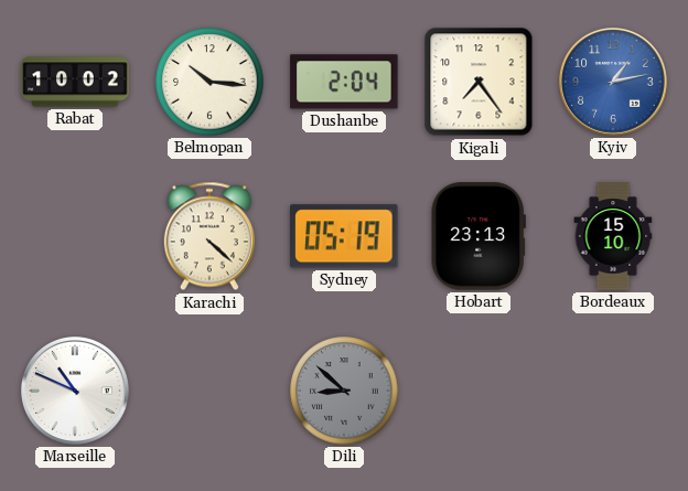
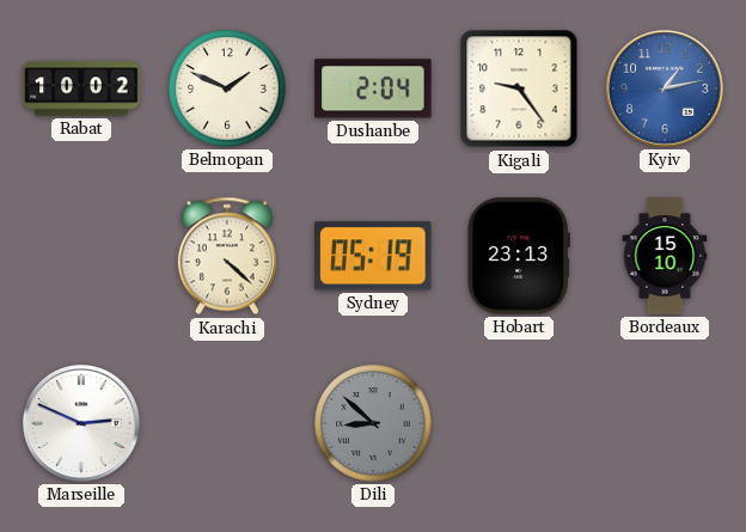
Belmopan: 10:16 -> 1:49 (227, 88)
Kigali: 7:24 -> 9:24 (519, 88)
Marseille: 10:49 -> 2:49 (82, 424)
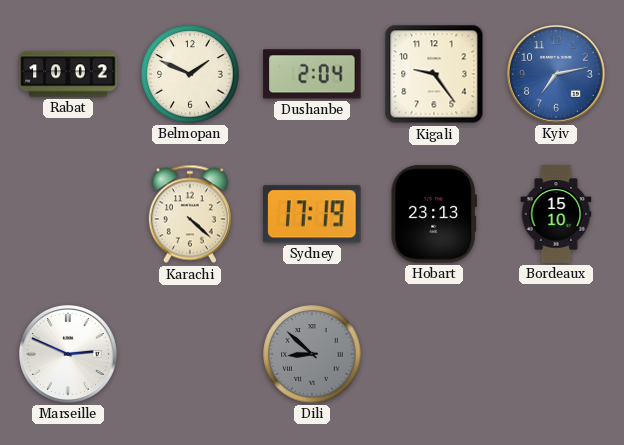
Kyiv: 1:13 -> 7:13 (557, 75)
Sydney: 05:19 -> 17:19 (312, 214)
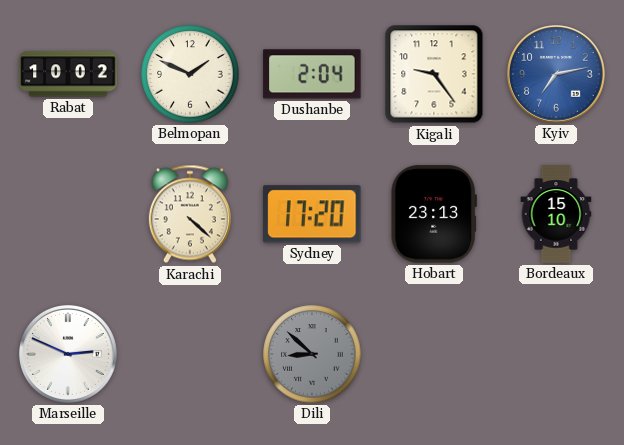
Sydney: 17:19 -> 17:20 (312, 214)
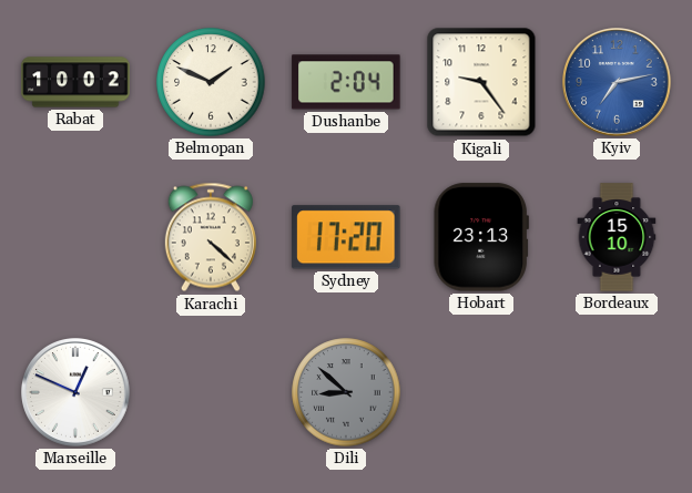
Marseille: 2:49 -> 12:49 (77, 393)
